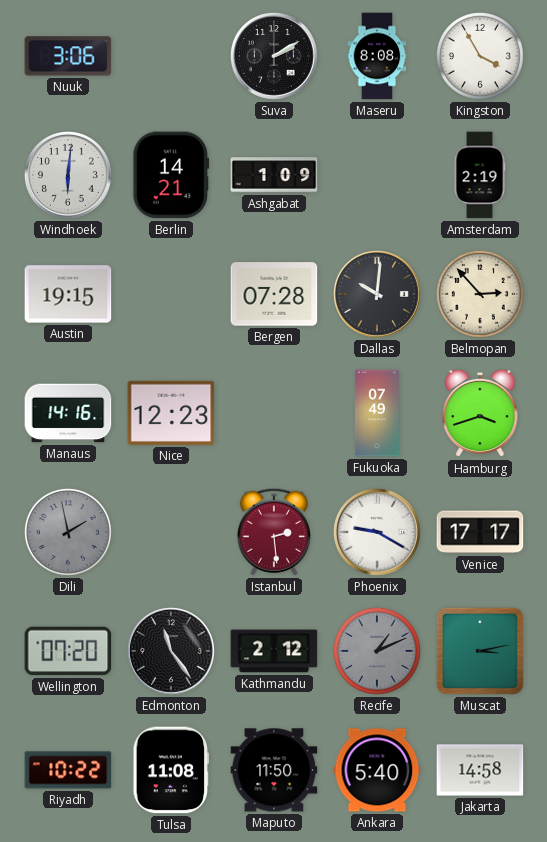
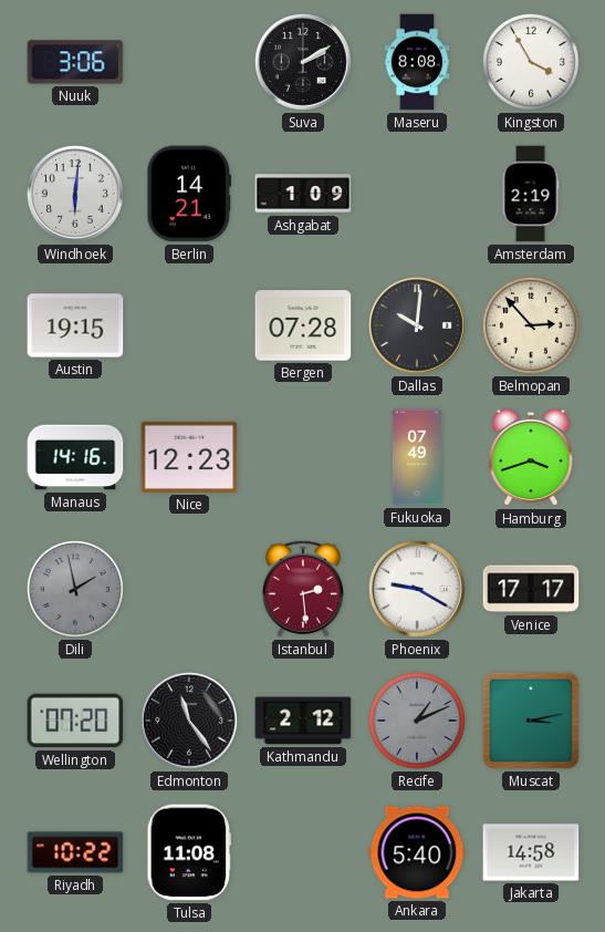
Maputo: 11:50 -> none (274, 770)
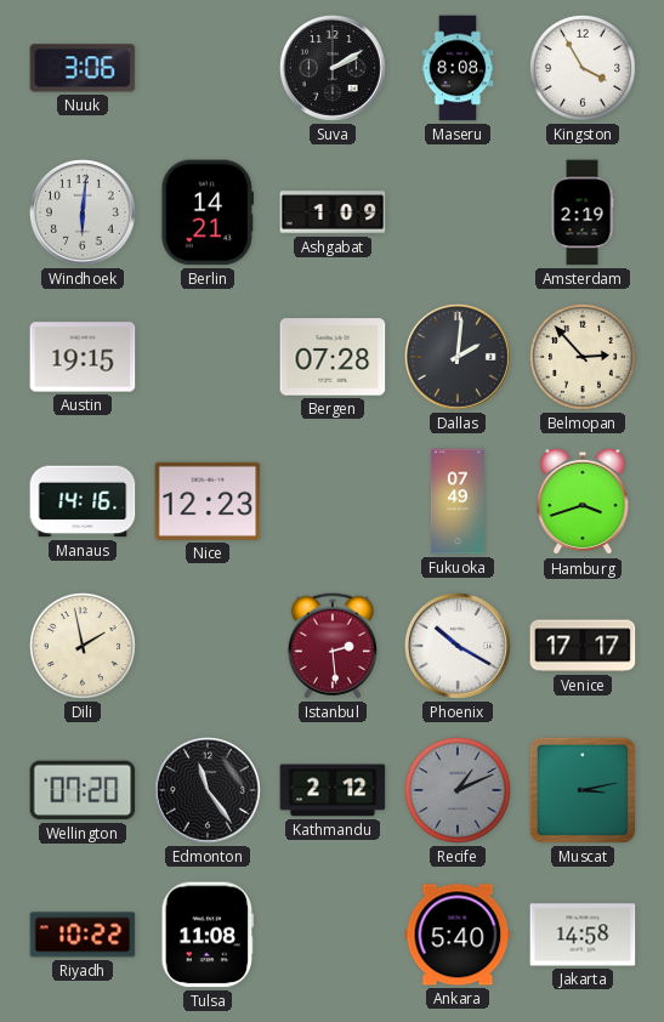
Dallas: 10:01 -> 2:01 (459, 358)
Dili dial: grey -> cream (83, 646)
Phoenix: 9:20 -> 10:20 (459, 647)
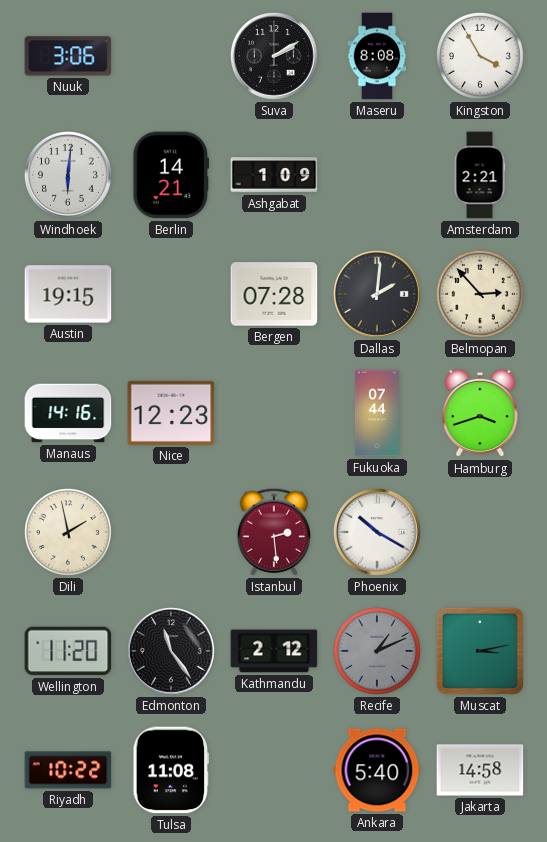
Amsterdam: 2:19 -> 2:21 (480, 175)
Fukuoka: 07:49 -> 07:44 (377, 413)
Venice: 17:17 -> none (583, 646)
Wellington: 07:20 -> 11:20 (68, 651)
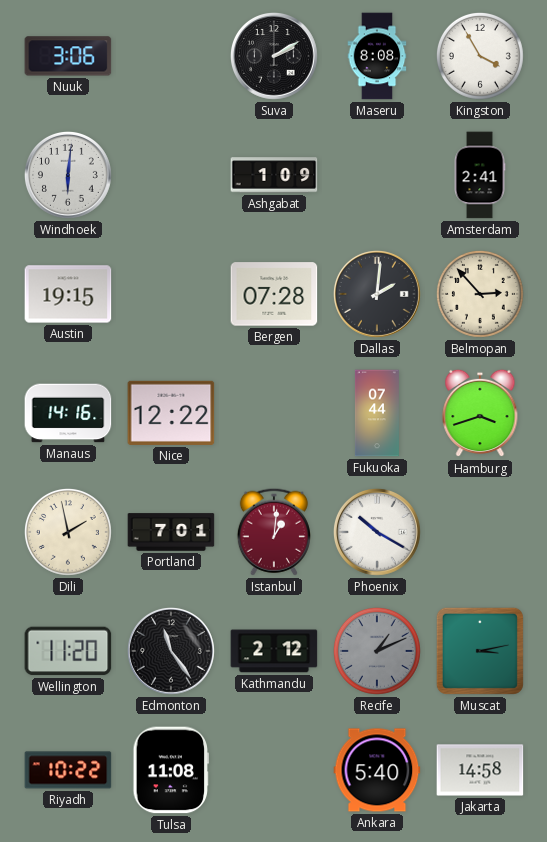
Berlin: 14:21 -> none (171, 175)
Amsterdam: 2:21 -> 2:41 (480, 175)
Nice: 12:23 -> 12:22 (171, 413)
Portland: none -> 7:01 (171, 532)
Istanbul: 2:29 -> 1:01 (274, 532)
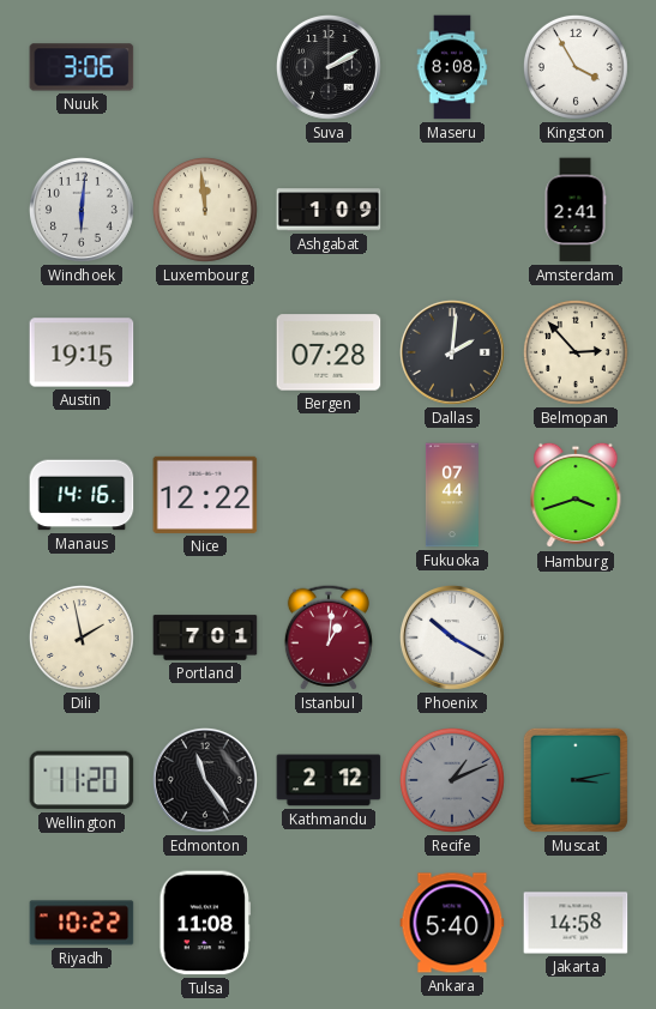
Luxembourg: none -> 11:59 (205, 210)
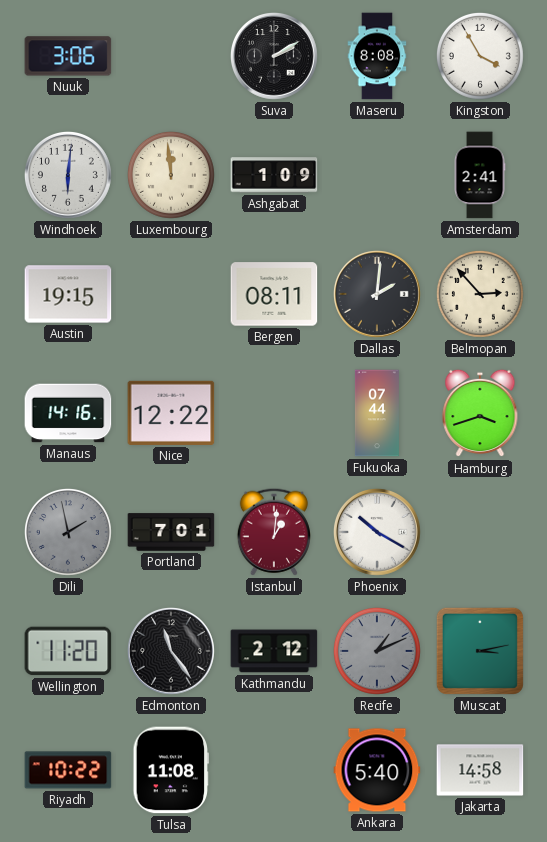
Bergen: 07:28 -> 08:11 (274, 294)
Dili dial: cream -> grey (68, 532)
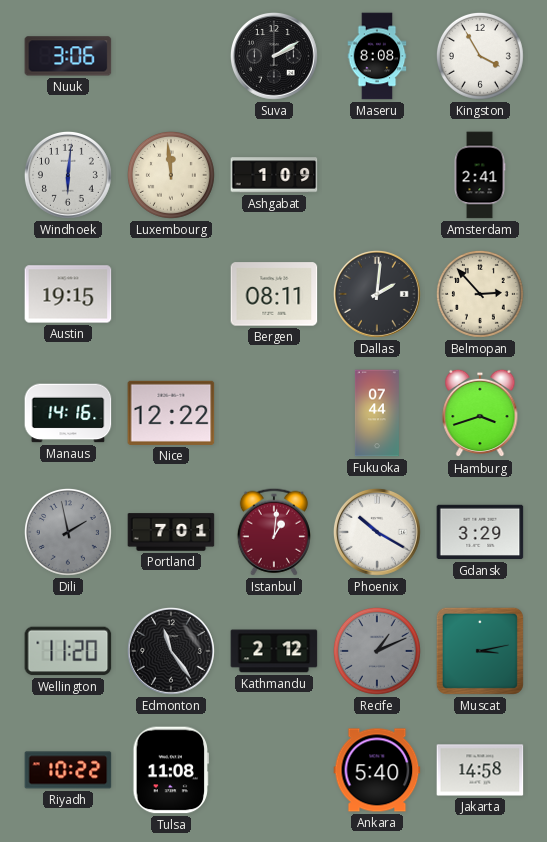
Gdansk: none -> 3:29 (480, 532)
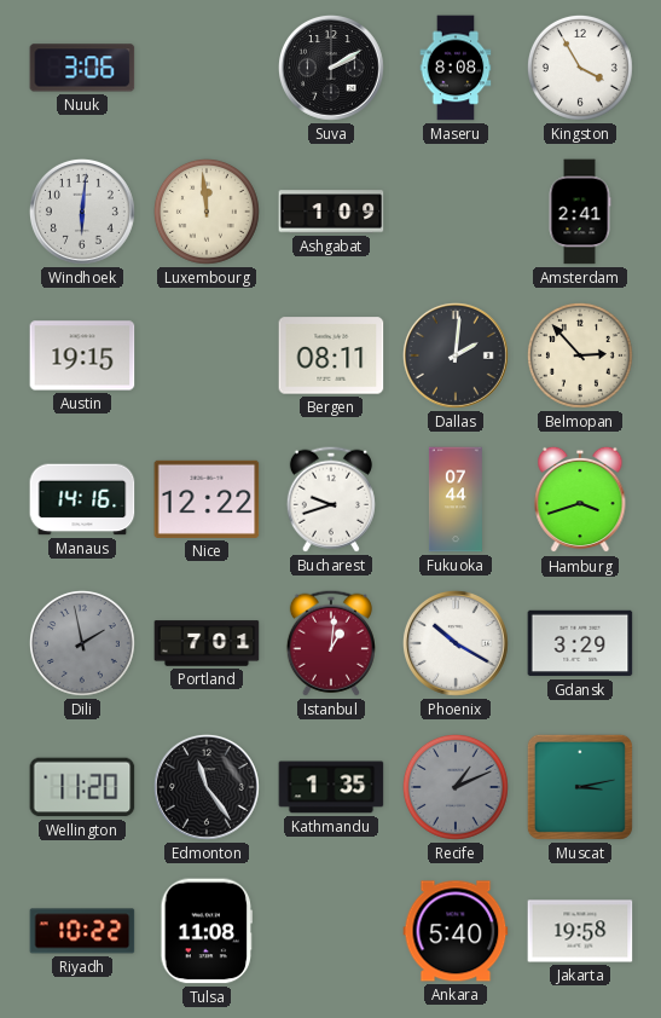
Bucharest: none -> 9:42 (331, 499)
Kathmandu: 2:12 -> 1:35 (331, 787)
Jakarta: 14:58 -> 19:58 (580, 931)
